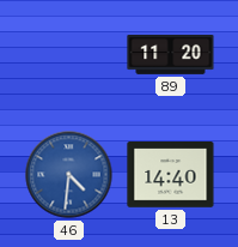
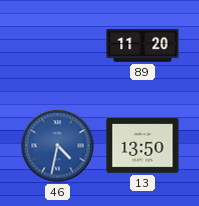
46: 4:31 -> 4:32 (58, 146)
13: 14:40 -> 13:50 (143, 146)
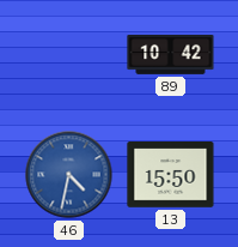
89: 11:20 -> 10:42 (171, 55)
13: 13:50 -> 15:50 (171, 175)
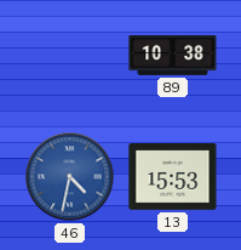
89: 10:42 -> 10:38 (173, 56)
13: 15:50 -> 15:53 (173, 177)
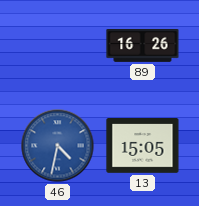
89: 10:38 -> 16:26 (143, 46)
13: 15:53 -> 15:05 (143, 146)
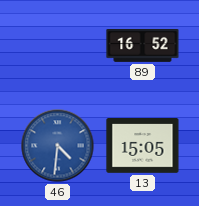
89: 16:26 -> 16:52 (143, 46)
46: 4:32 -> 4:31 (58, 146)
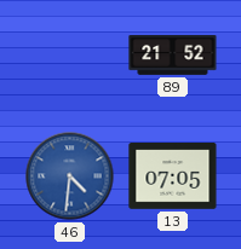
89: 16:52 -> 21:52 (173, 56)
13: 15:05 -> 07:05 (173, 176)
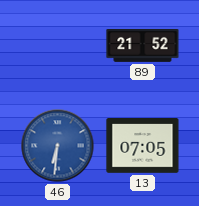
46: 4:31 -> 6:31 (58, 146)
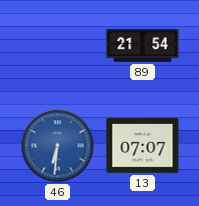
89: 21:52 -> 21:54 (143, 46)
13: 07:05 -> 07:07 (143, 146)
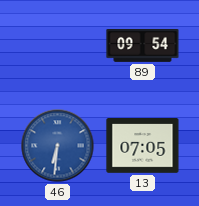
89: 21:54 -> 09:54 (143, 46)
13: 07:07 -> 07:05 (143, 146)
